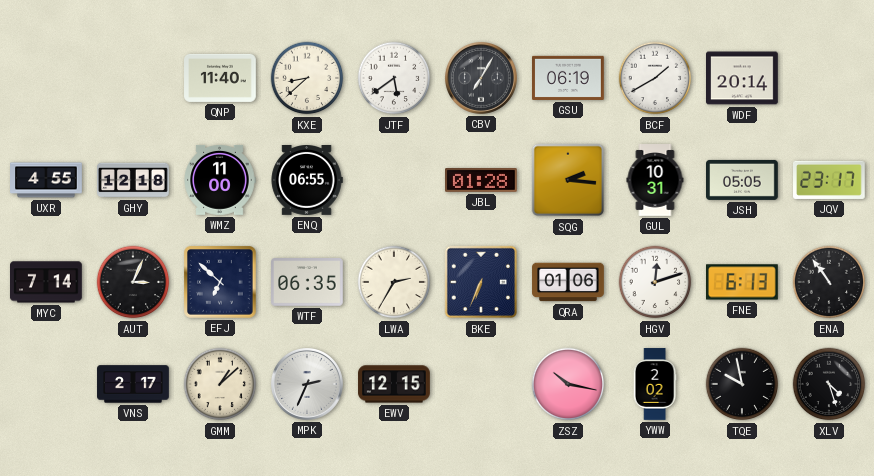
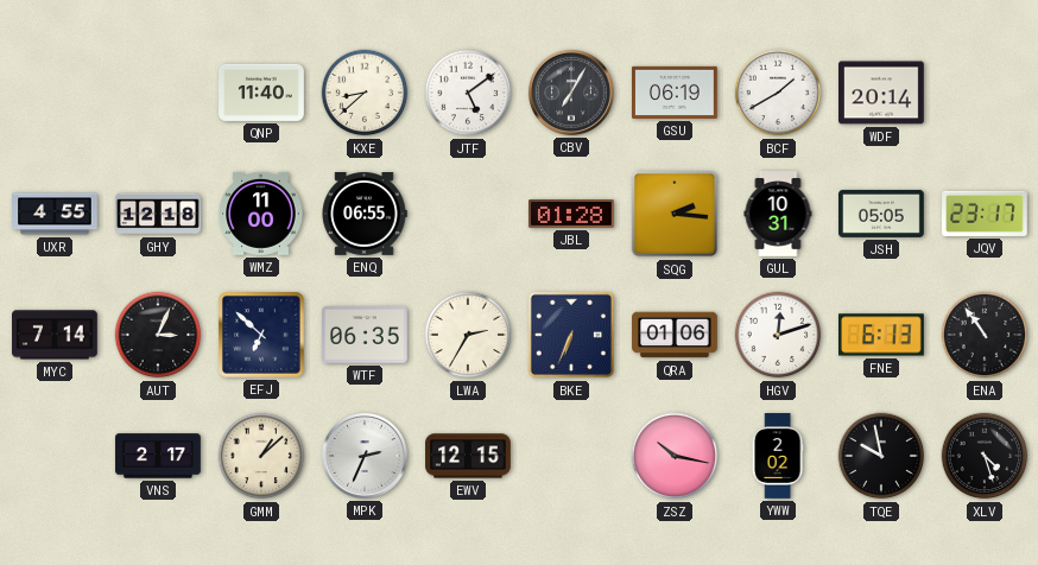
JTF: 5:39 -> 5:09 (468, 93)
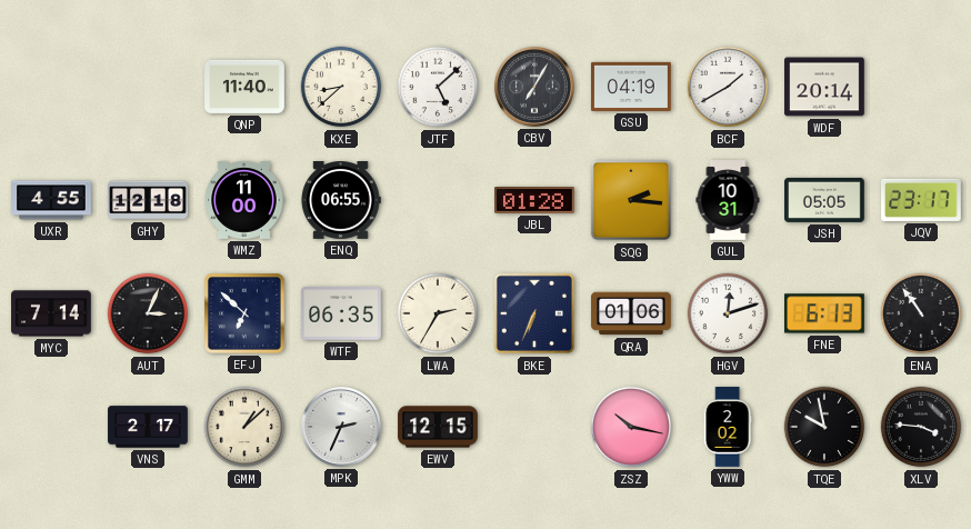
JTF: 5:09 -> 5:08 (438, 87)
GSU: 06:19 -> 04:19 (632, 87)
XLV: 4:27 -> 3:46 (921, 427)
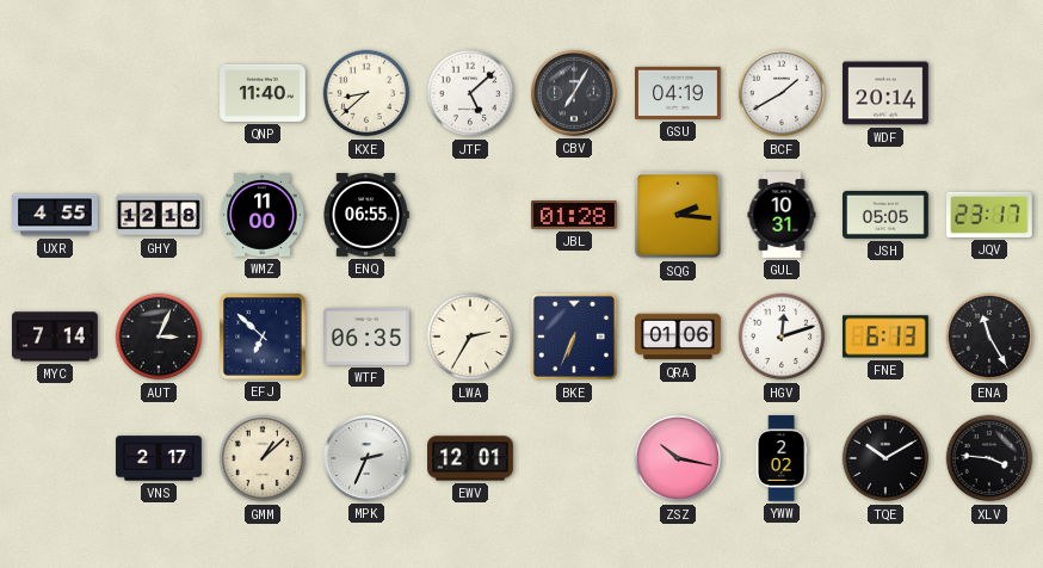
ENA: 10:54 -> 11:25 (989, 337)
EWV: 12:15 -> 12:01 (470, 458)
TQE: 9:58 -> 10:10 (885, 458)
